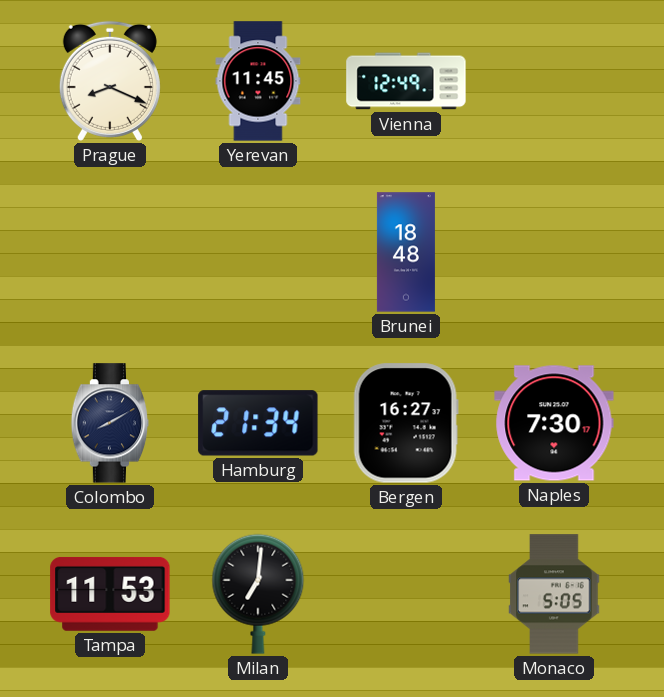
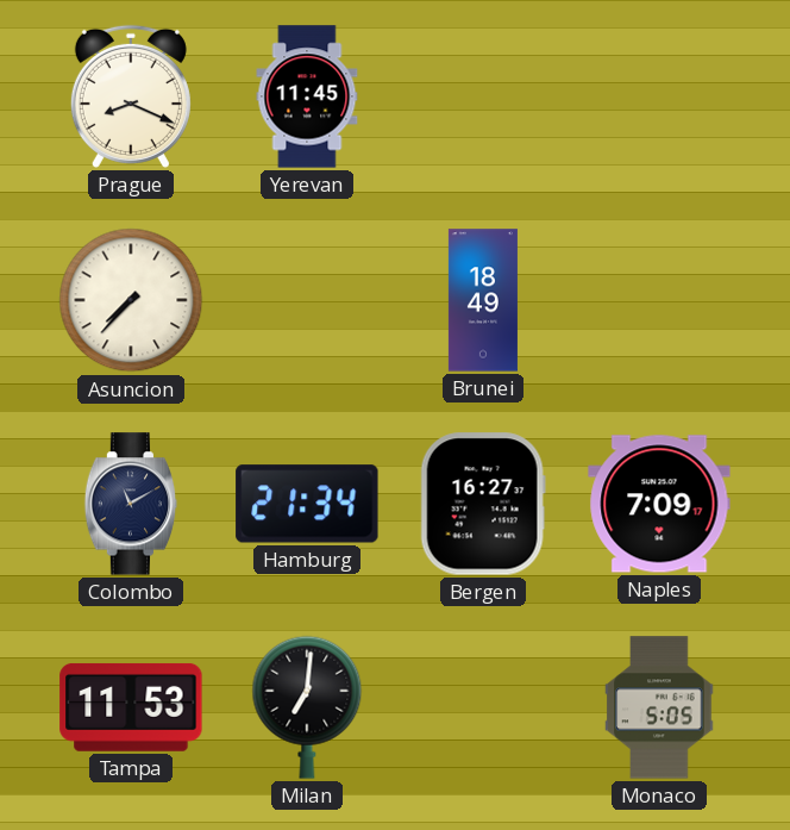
Vienna: 12:49 -> none (406, 81)
Asuncion: none -> 7:37 (131, 300)
Brunei: 18:48 -> 18:49 (483, 300)
Colombo: 8:10 -> 11:10 (131, 504)
Naples: 7:30 -> 7:09 (659, 504)
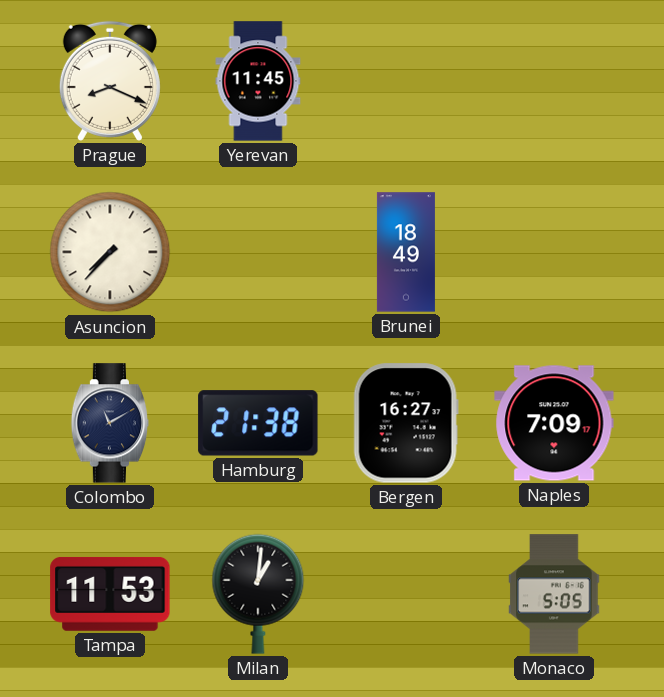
Hamburg: 21:34 -> 21:38 (258, 423)
Milan: 7:01 -> 1:01 (258, 594)
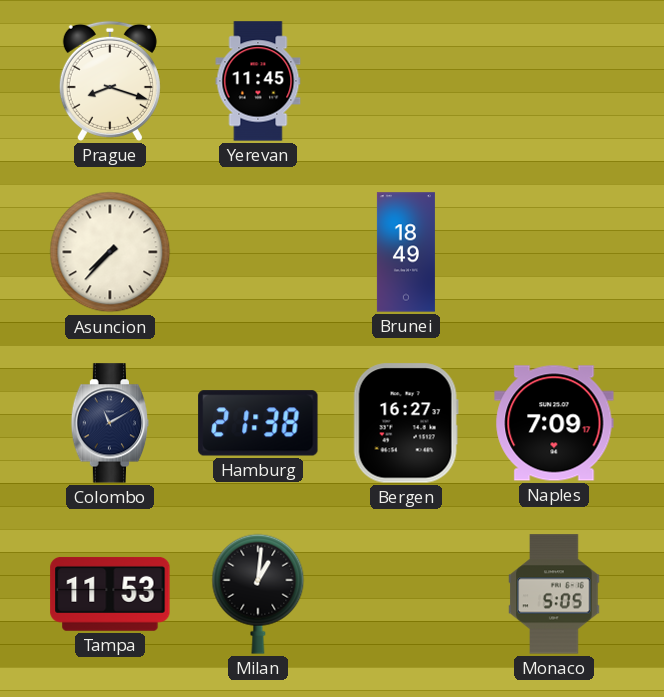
Prague: 8:19 -> 8:18 (110, 81)
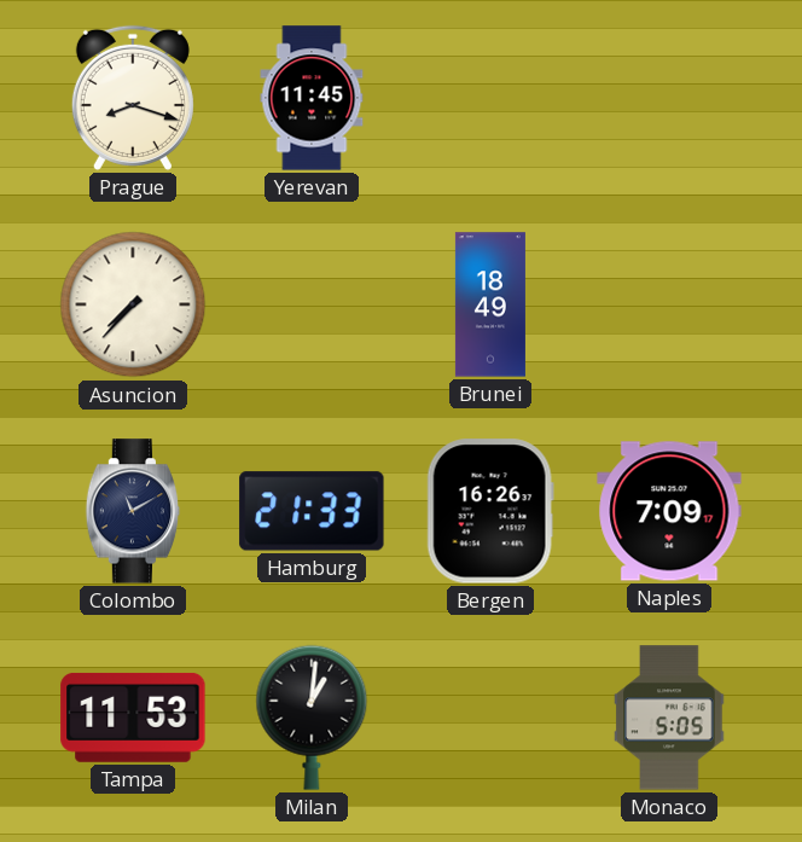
Hamburg: 21:38 -> 21:33 (312, 511)
Bergen: 16:27 -> 16:26 (490, 511)
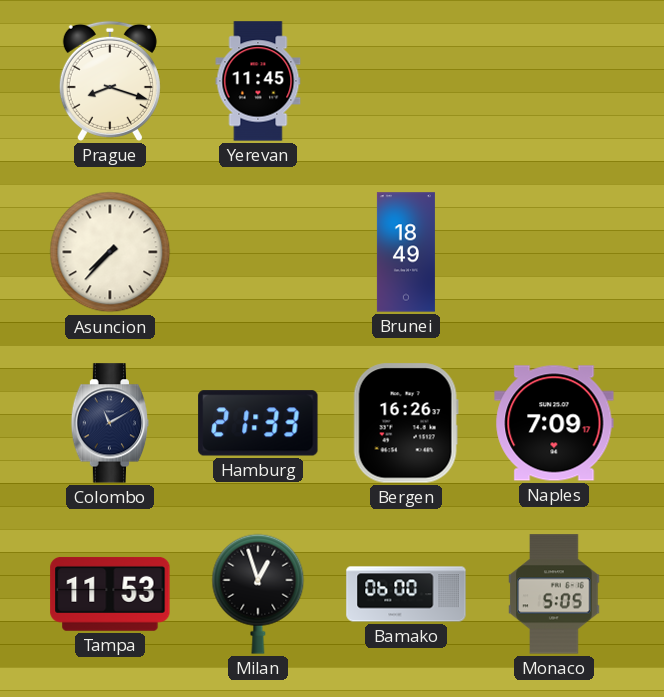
Milan: 1:01 -> 12:57 (258, 594)
Bamako: none -> 06:00 (406, 594)
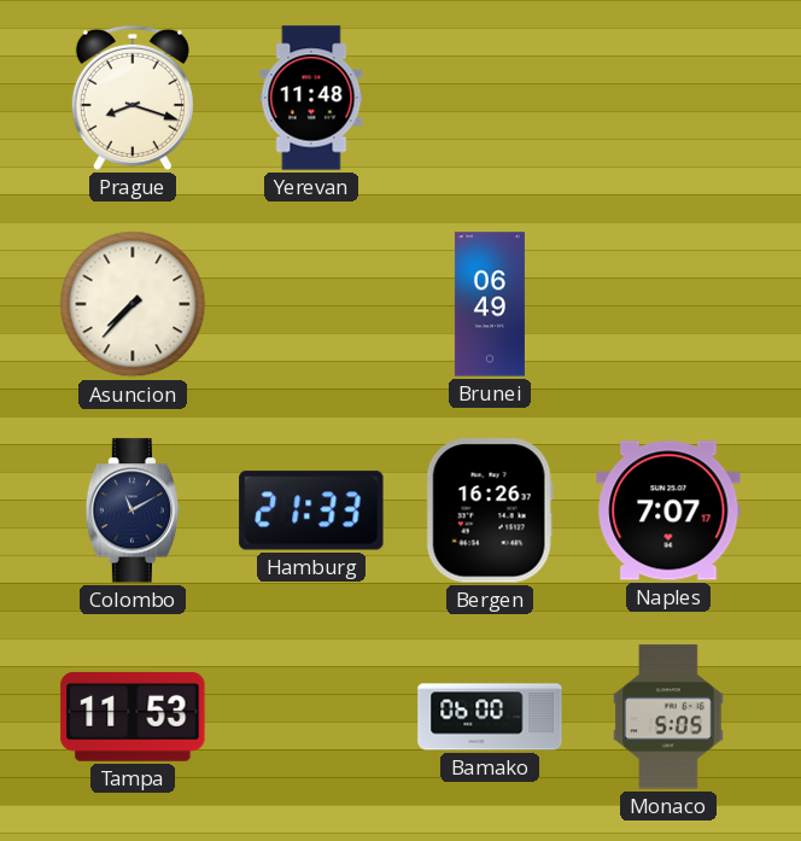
Yerevan: 11:45 -> 11:48 (311, 98)
Brunei: 18:49 -> 06:49 (490, 304)
Naples: 7:09 -> 7:07 (668, 510)
Milan: 12:57 -> none (258, 594)
